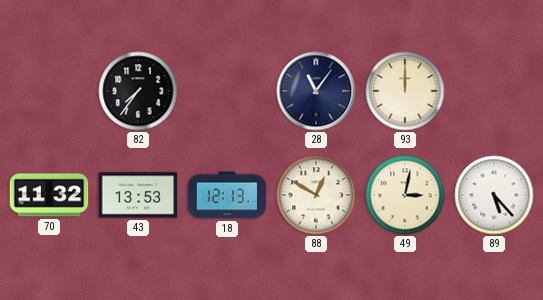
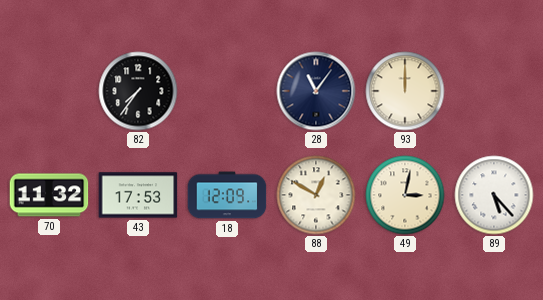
43: 13:53 -> 17:53 (138, 195)
18: 12:13 -> 12:09 (227, 195)
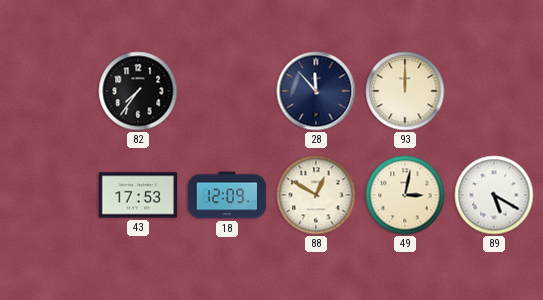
28: 11:06 -> 11:53 (316, 91)
70: 11:32 -> none (49, 195)
89: 5:23 -> 5:20 (494, 195)
